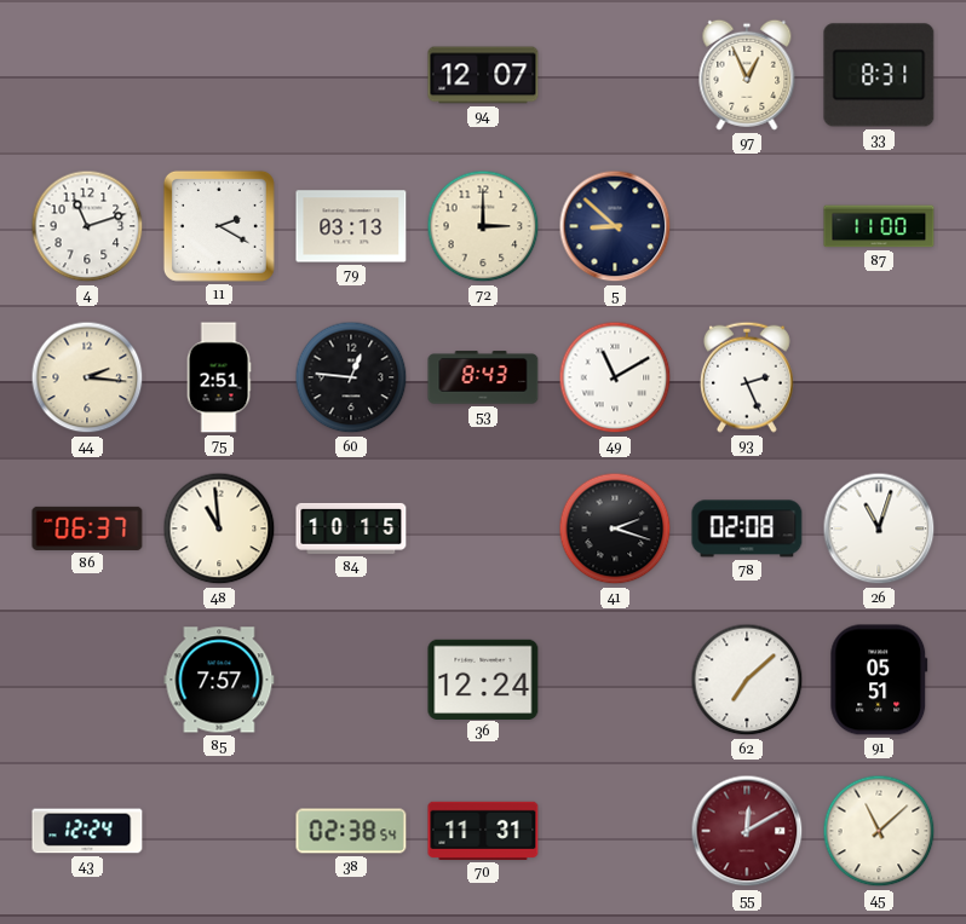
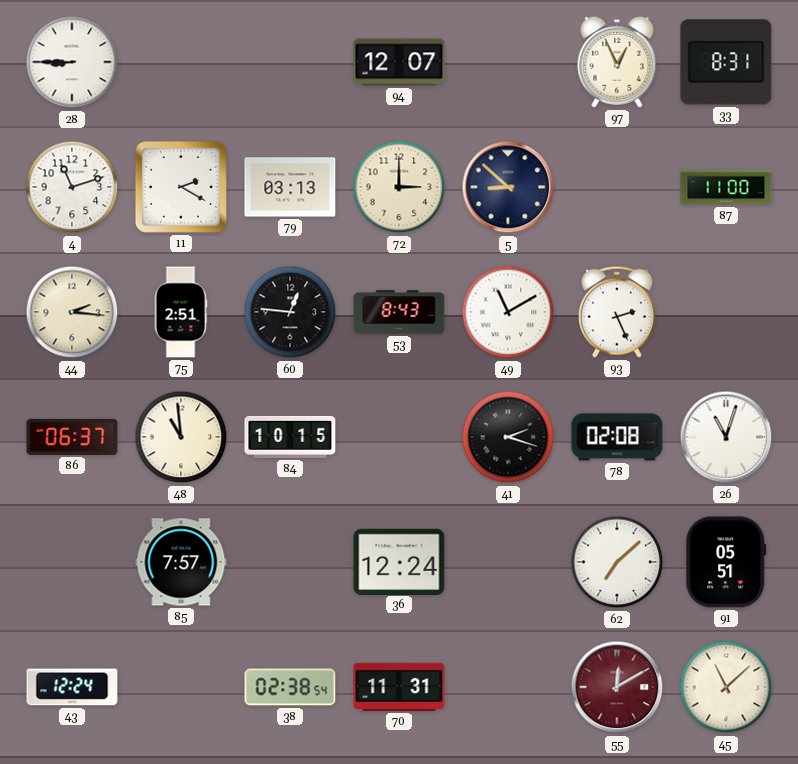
28: none -> 8:45 (72, 62)
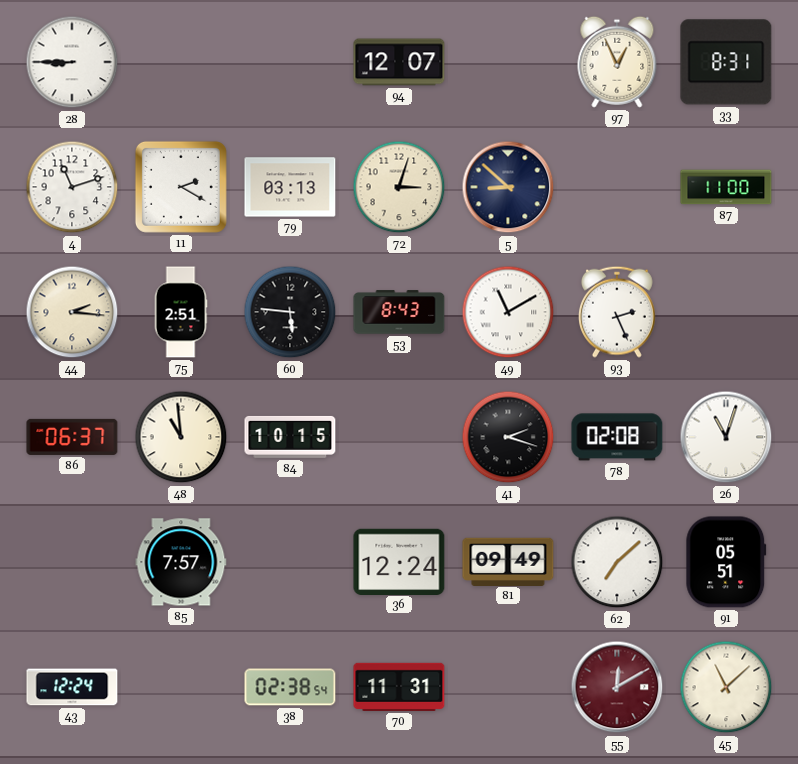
72: 3:00 -> 3:03 (399, 187)
60: 12:46 -> 5:46 (290, 312)
81: none -> 09:49 (508, 561)
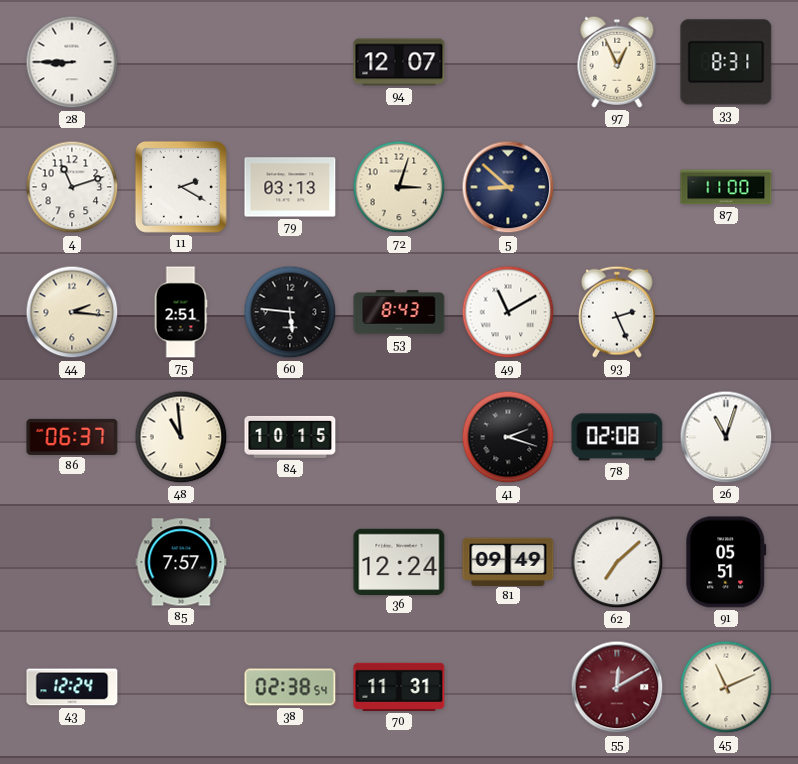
45: 11:08 -> 11:11 (726, 687)
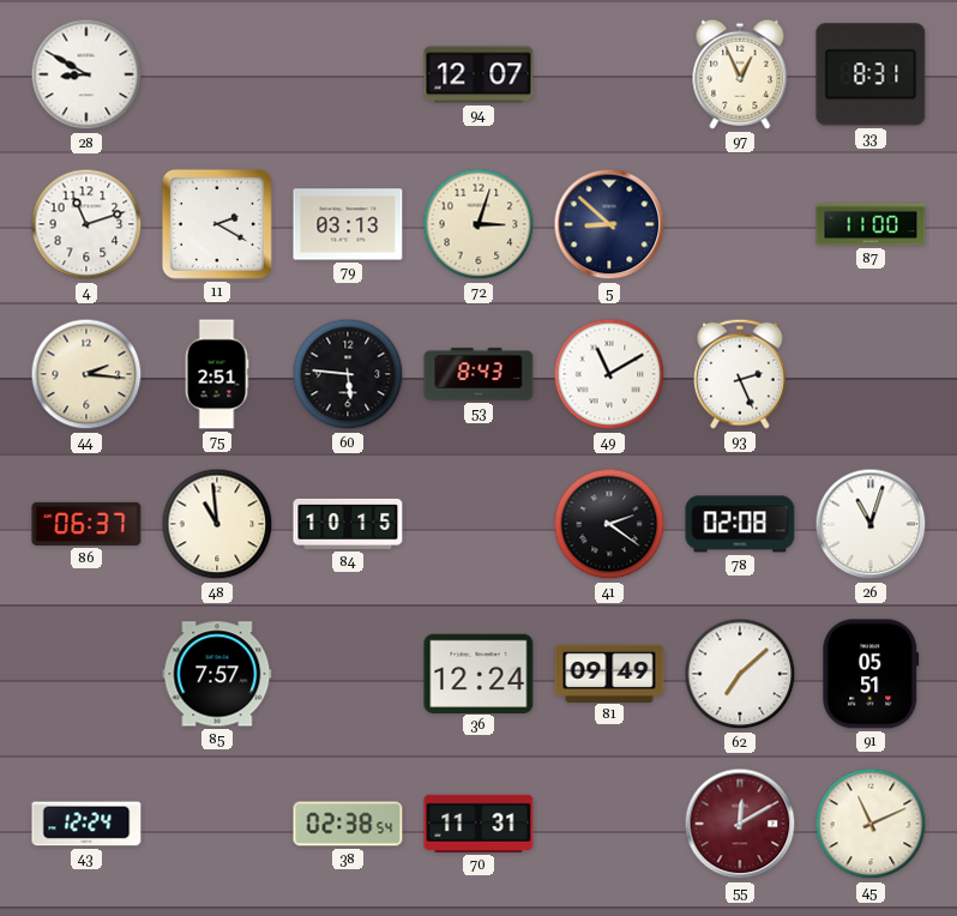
28: 8:45 -> 8:50 (86, 74)
41: 2:18 -> 2:21 (609, 524)
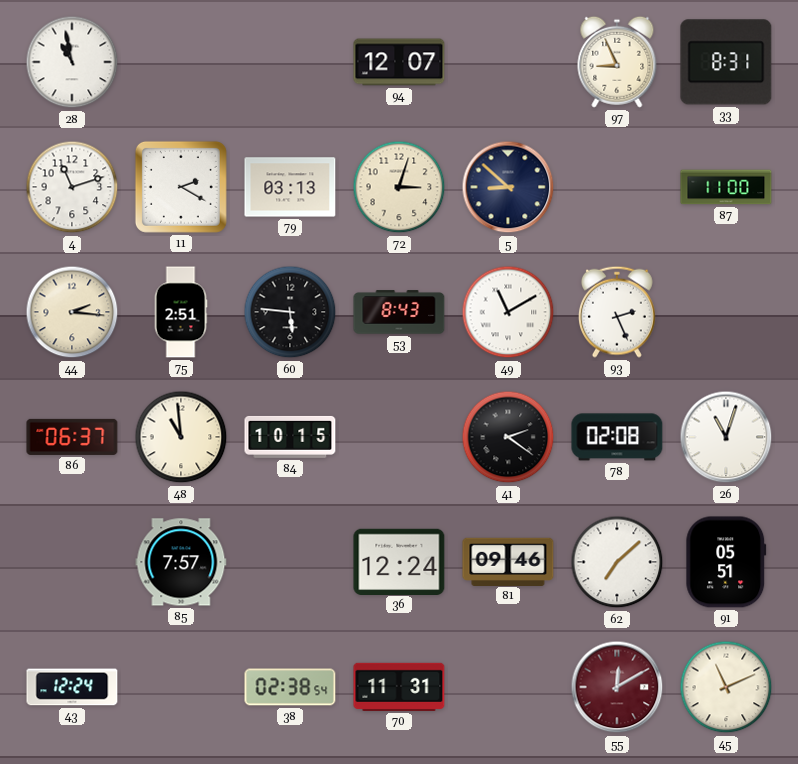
28: 8:50 -> 10:58 (72, 62)
97: 12:56 -> 8:56 (617, 62)
81: 09:49 -> 09:46 (508, 561)
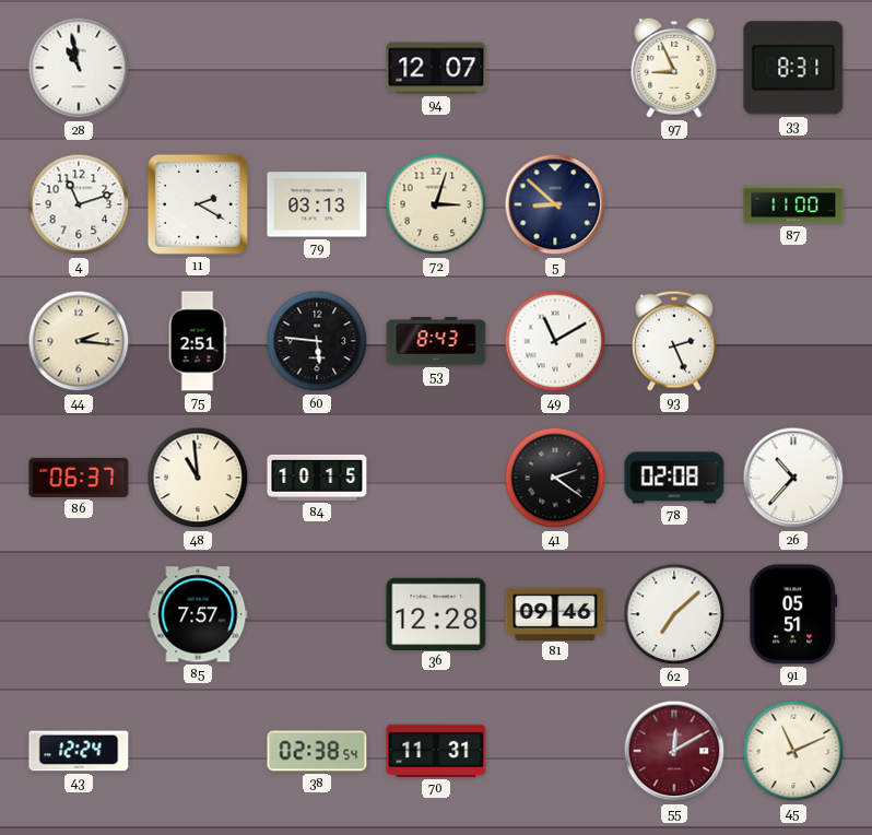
26: 11:03 -> 10:37 (793, 478)
36: 12:24 -> 12:28 (436, 613)
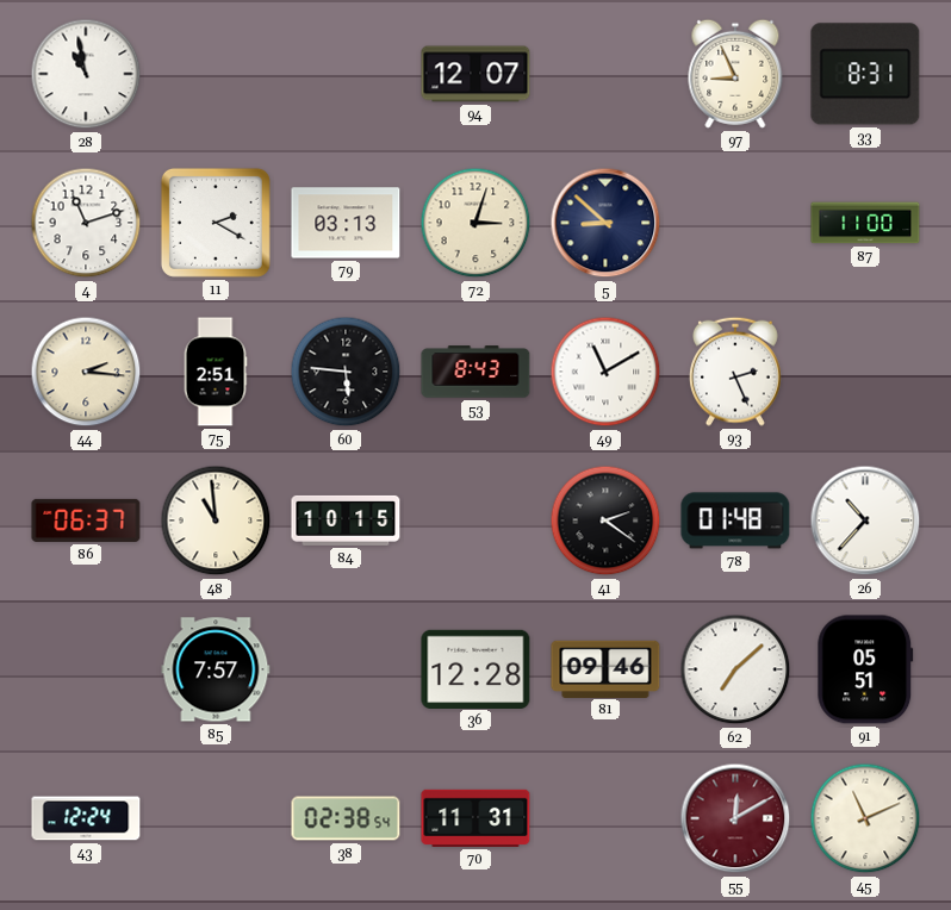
78: 02:08 -> 01:48 (735, 521)
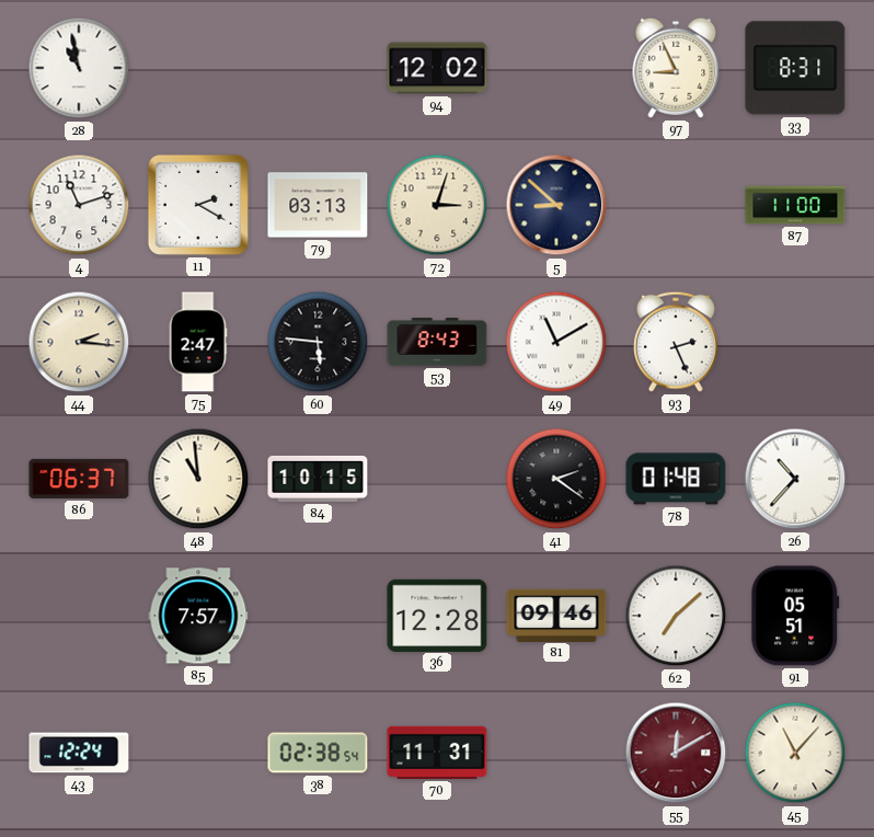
94: 12:07 -> 12:02 (437, 68)
75: 2:51 -> 2:47 (198, 342)
45: 11:11 -> 11:07 (795, 753)
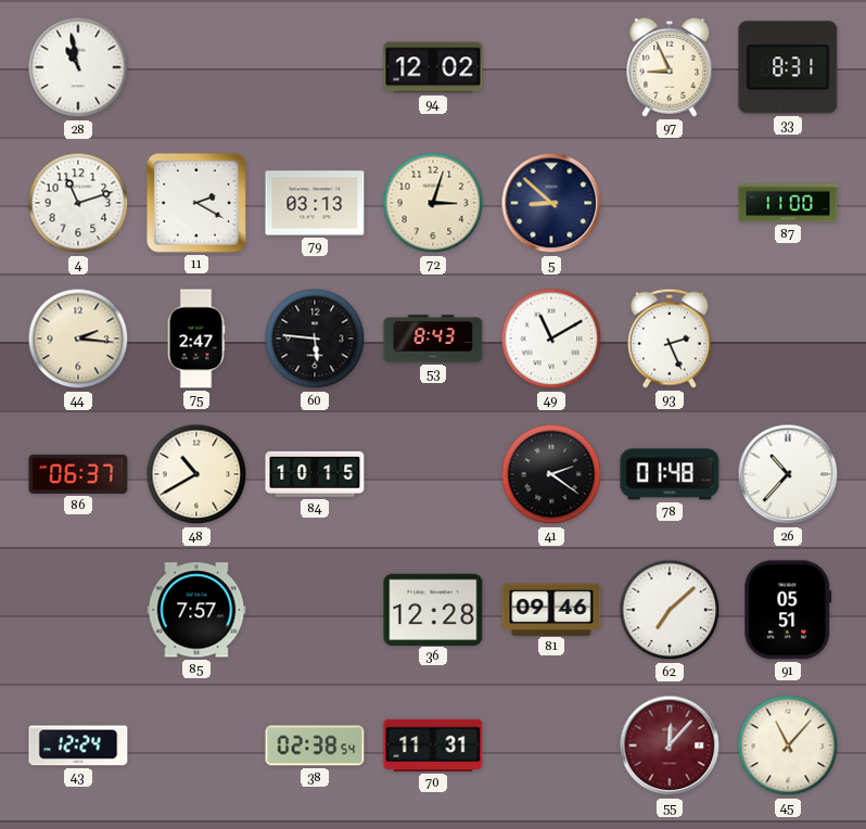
48: 10:59 -> 10:40 (196, 474)
55: 12:10 -> 12:07 (670, 745)
